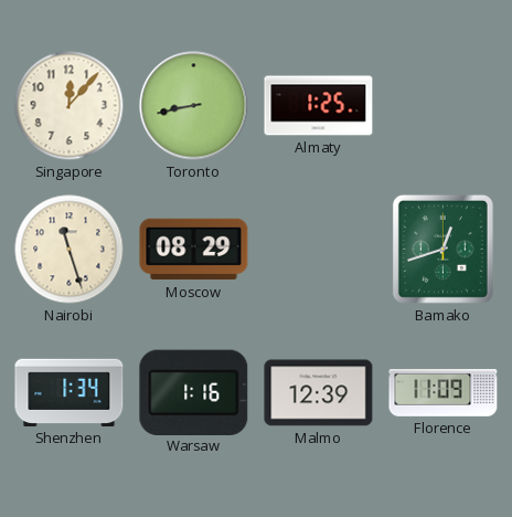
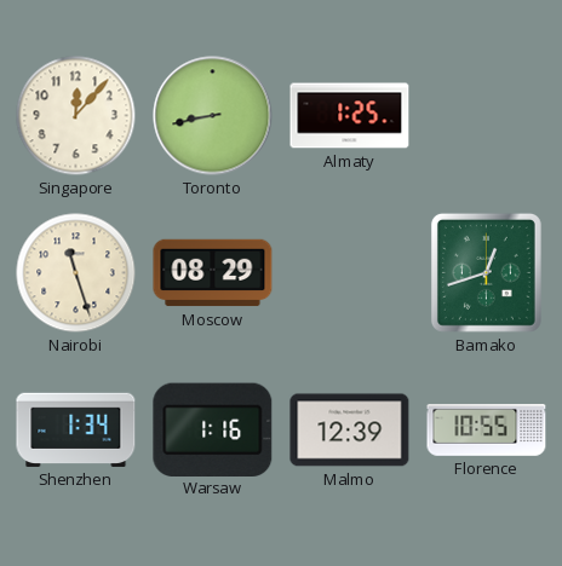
Florence: 11:09 -> 10:55 (487, 431)
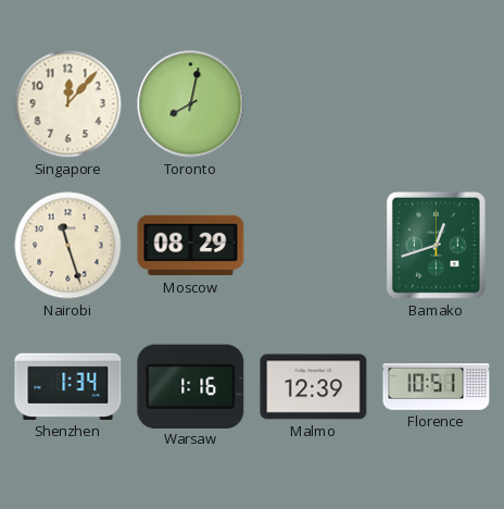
Toronto: 8:43 -> 8:02 (191, 104)
Almaty: 1:25 -> none (350, 116)
Florence: 10:55 -> 10:51 (437, 387)
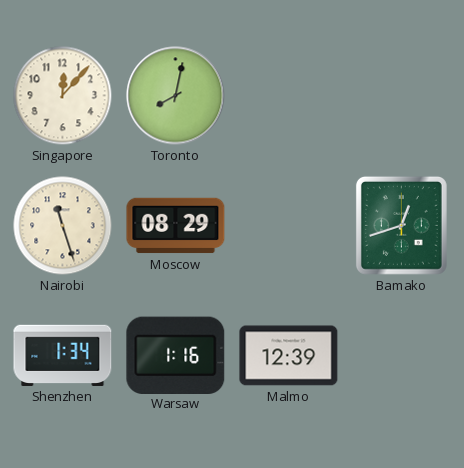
Florence: 10:51 -> none (437, 387)
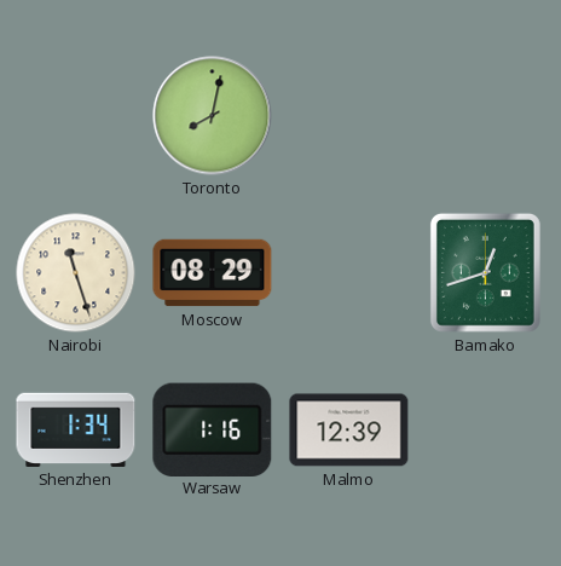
Singapore: 12:07 -> none (63, 96)
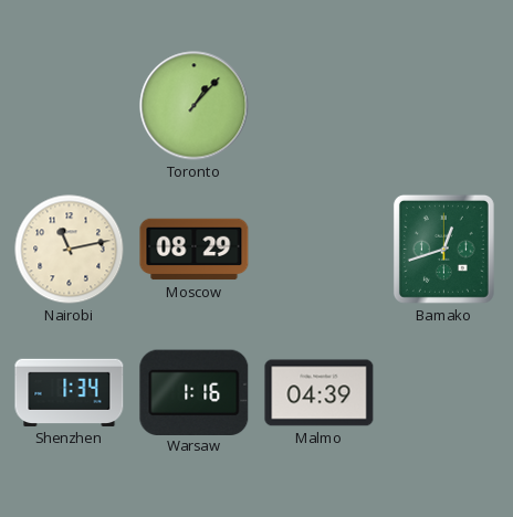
Toronto: 8:02 -> 1:07 (195, 106)
Nairobi: 11:27 -> 11:13 (70, 250)
Malmo: 12:39 -> 04:39 (320, 393)
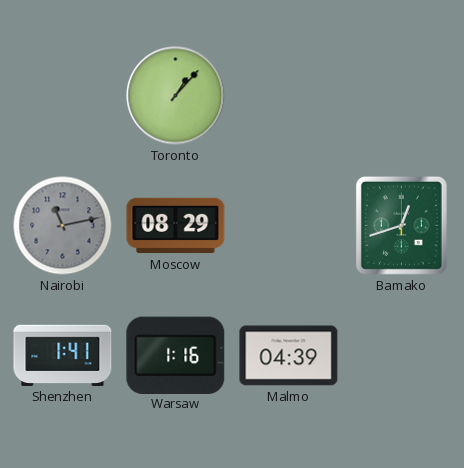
Nairobi dial: cream -> grey (63, 226)
Shenzhen: 1:34 -> 1:41 (63, 355)
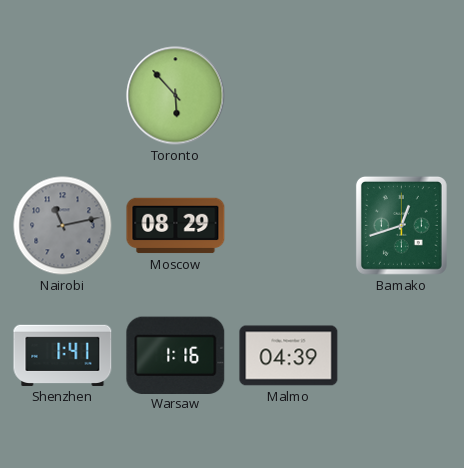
Toronto: 1:07 -> 5:53 (176, 96)
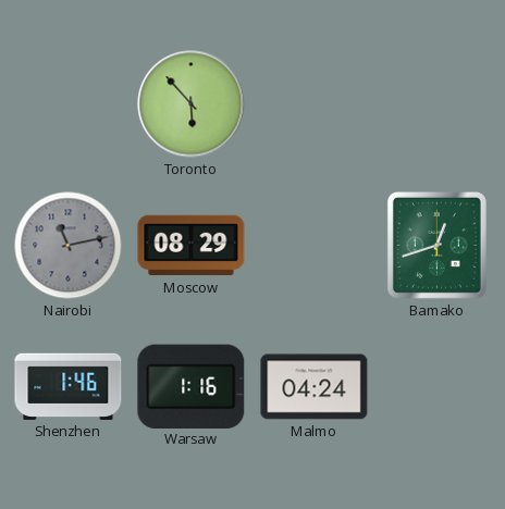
Shenzhen: 1:41 -> 1:46 (69, 386)
Malmo: 04:39 -> 04:24 (315, 387)
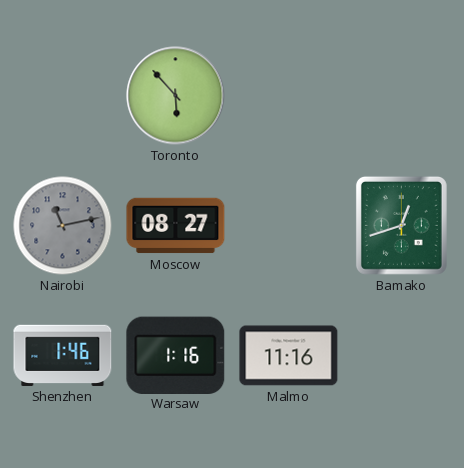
Moscow: 08:29 -> 08:27 (176, 226)
Malmo: 04:24 -> 11:16 (289, 356)
